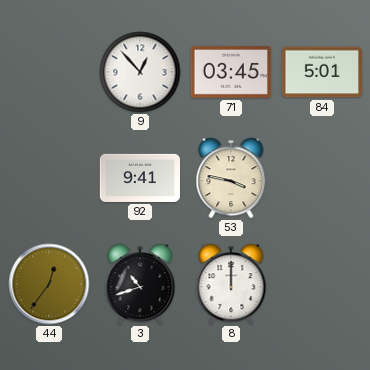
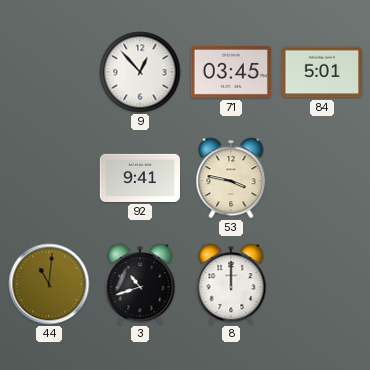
44: 12:36 -> 11:01 (49, 284)
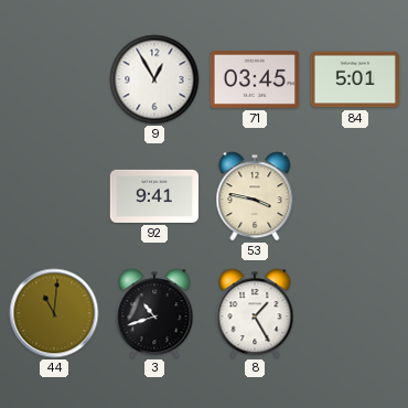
9: 12:53 -> 12:55 (154, 79)
8: 12:00 -> 1:25 (255, 313)
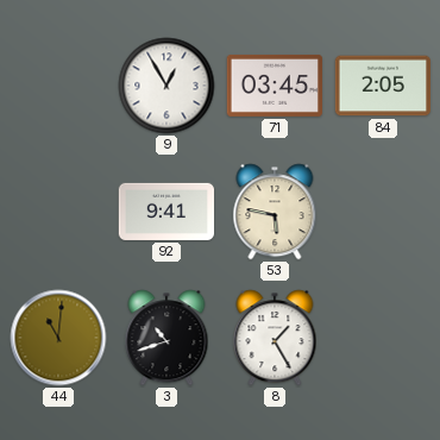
84: 5:01 -> 2:05 (382, 86)
53: 3:47 -> 5:47 (275, 212)
